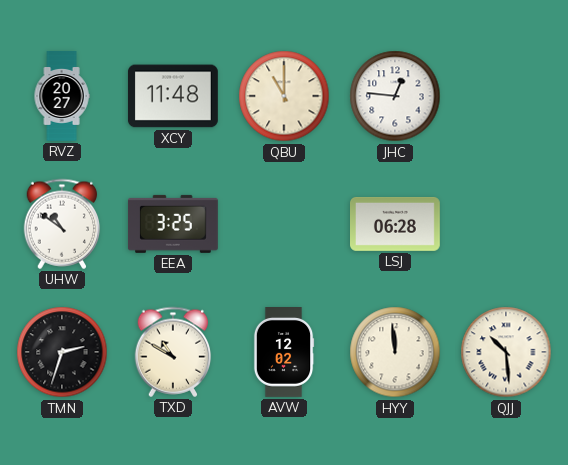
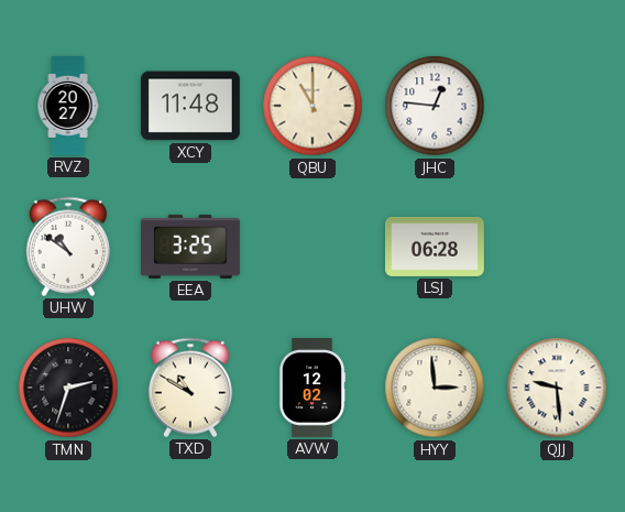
HYY: 11:59 -> 2:59 (435, 388)
QJJ: 10:29 -> 9:29 (557, 388)
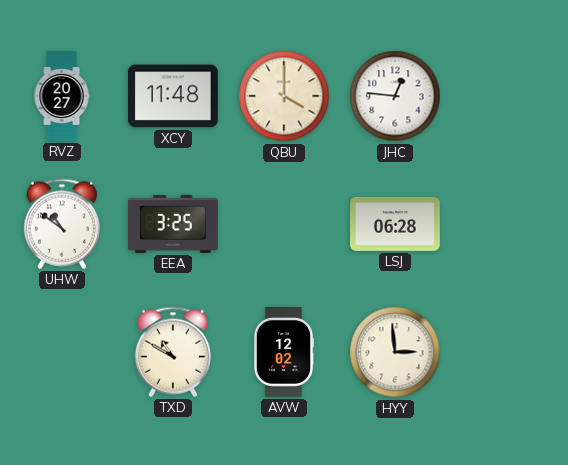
QBU: 11:00 -> 4:00 (284, 96)
TMN: 2:33 -> none (68, 388)
QJJ: 9:29 -> none (557, 388)
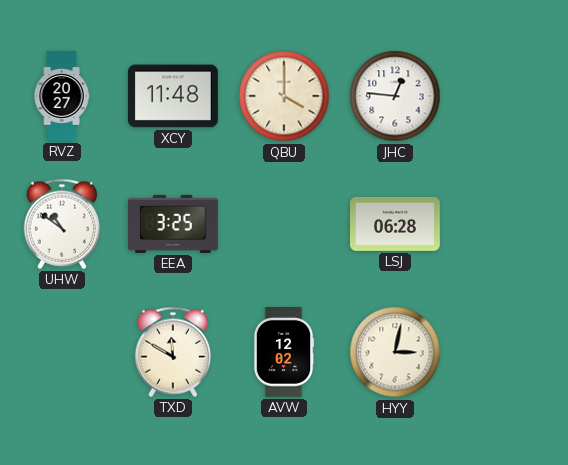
TXD: 10:50 -> 11:50 (173, 352)
HYY: 2:59 -> 3:02 (395, 352)
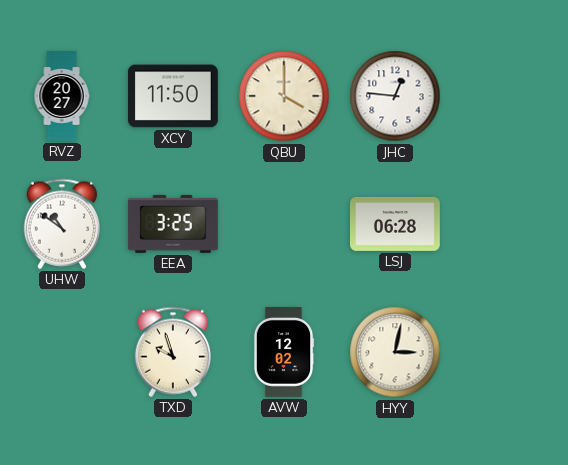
XCY: 11:48 -> 11:50 (173, 96)
TXD: 11:50 -> 9:57 (173, 352)
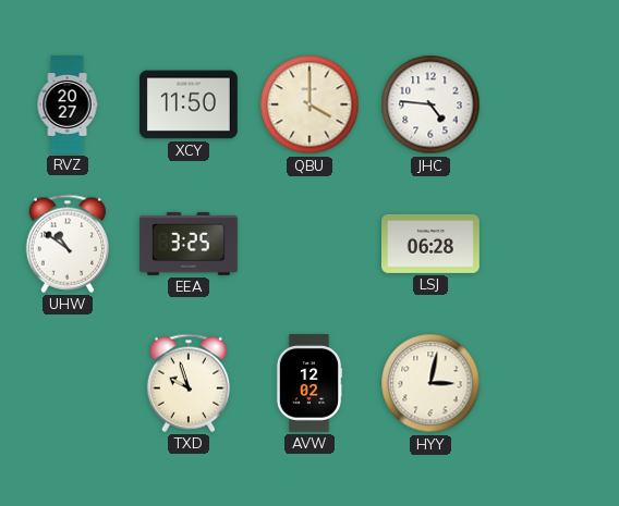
JHC: 12:46 -> 4:46 (430, 104)
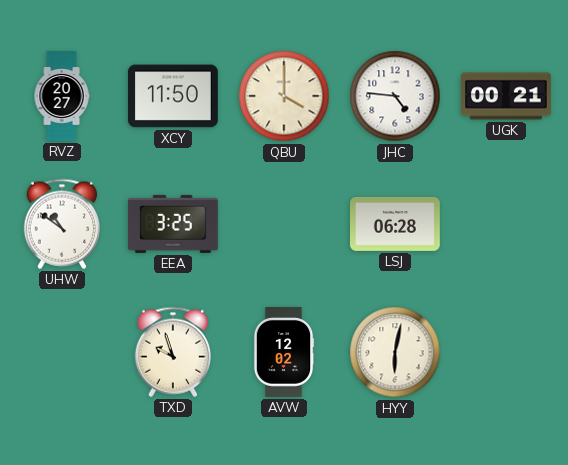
UGK: none -> 00:21 (507, 96)
HYY: 3:02 -> 6:02 (395, 352)
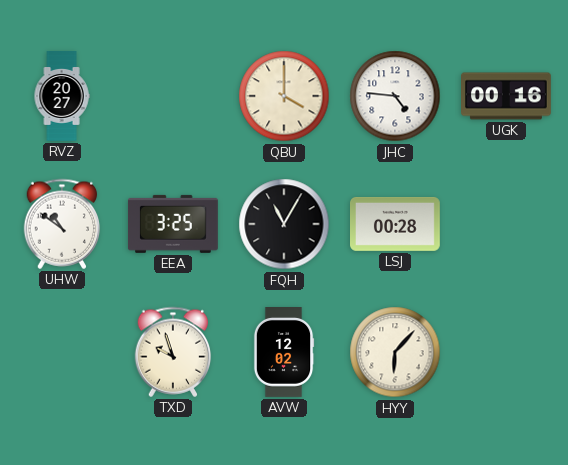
XCY: 11:50 -> none (173, 96)
UGK: 00:21 -> 00:16 (507, 96)
FQH: none -> 11:05 (284, 224)
LSJ: 06:28 -> 00:28 (396, 224)
HYY: 6:02 -> 6:07 (395, 352)
